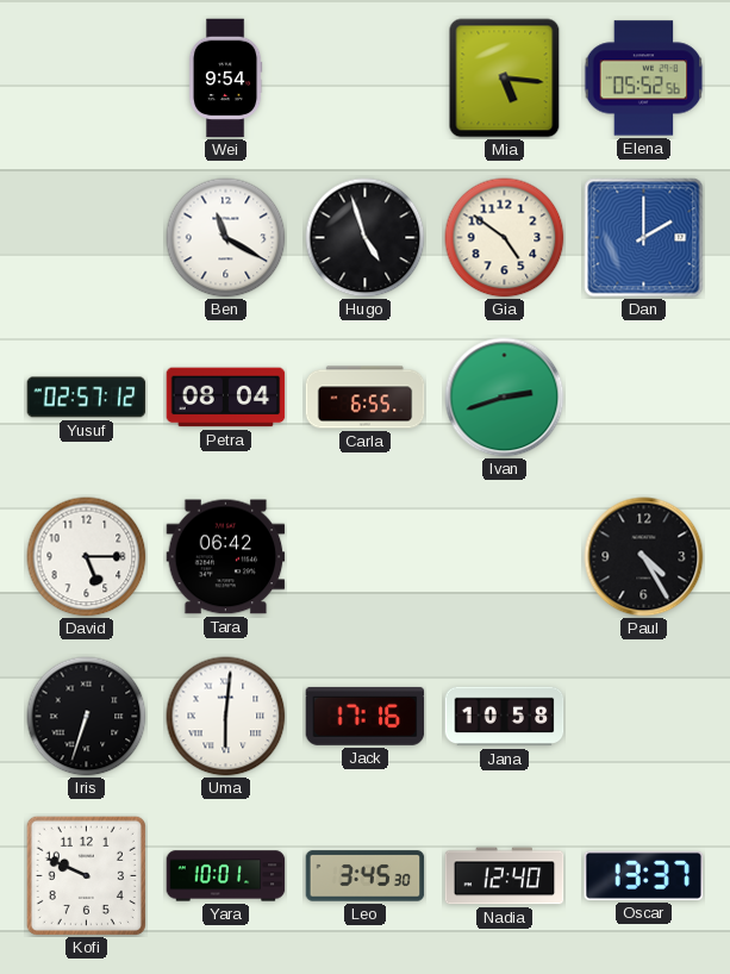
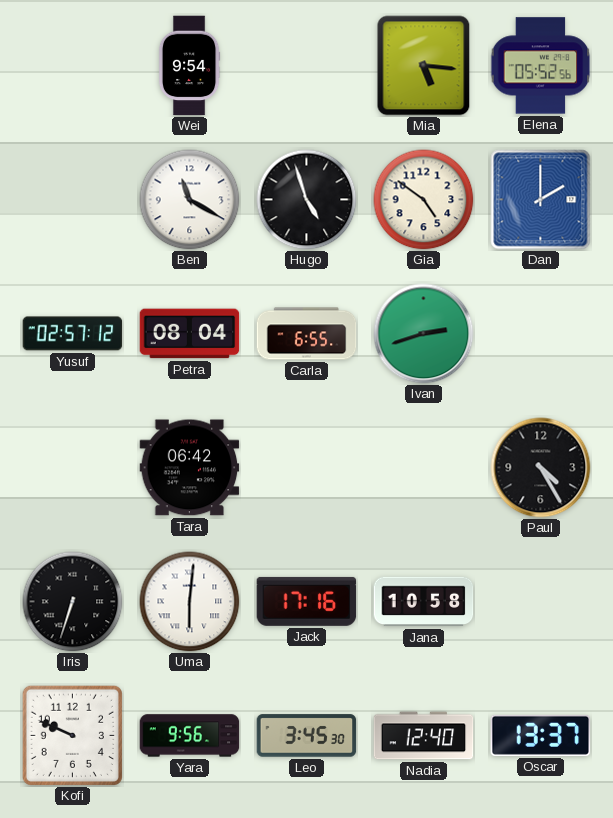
David: 5:15 -> none (87, 557)
Yara: 10:01 -> 9:56 (190, 736)
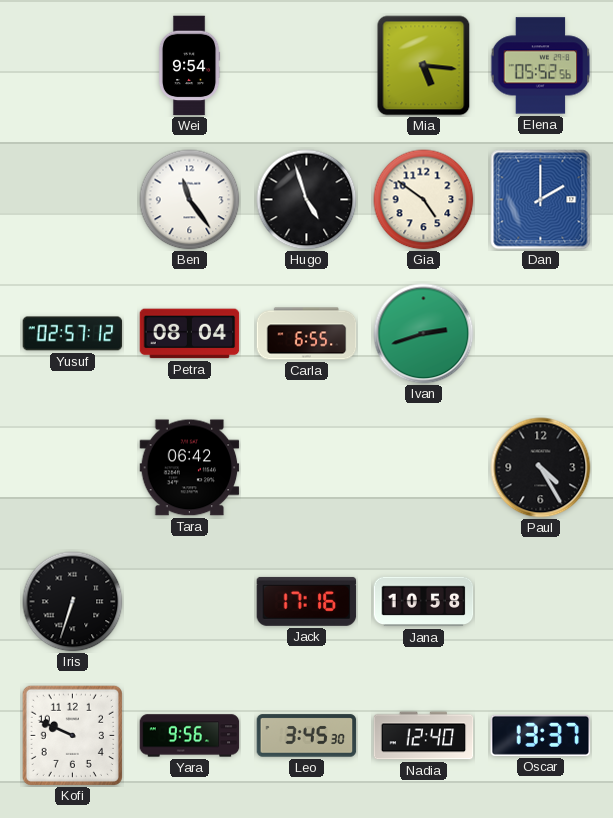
Ben: 11:20 -> 11:24 (190, 200)
Uma: 6:01 -> none (190, 602)
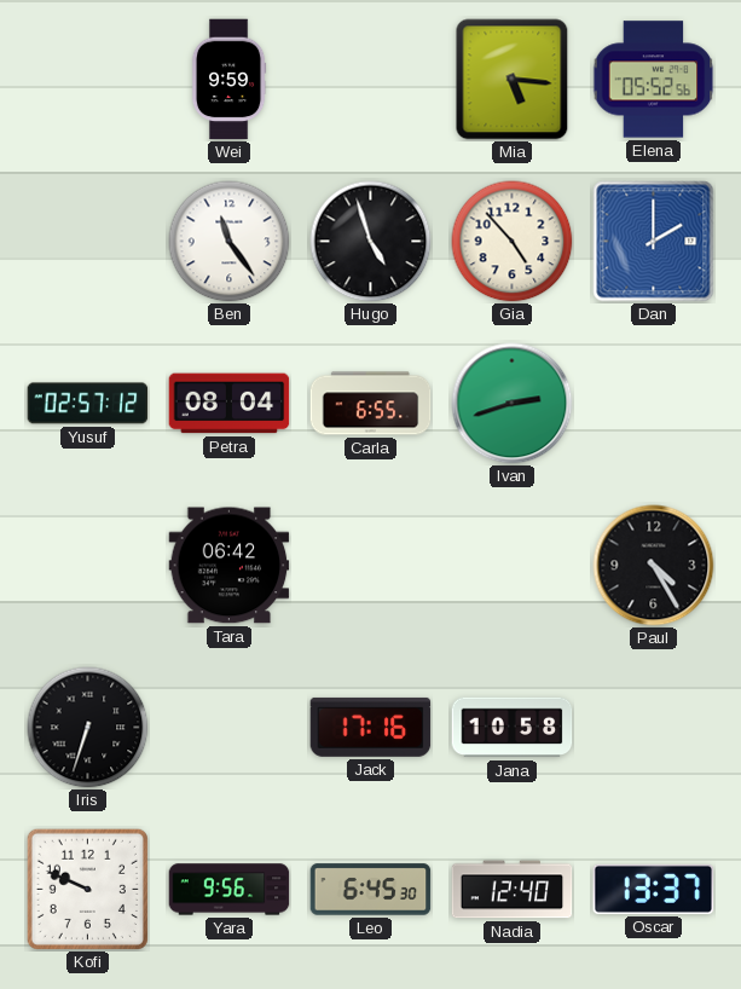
Wei: 9:54 -> 9:59 (228, 80)
Gia: 4:51 -> 4:53 (513, 242)
Leo: 3:45 -> 6:45 (371, 890)
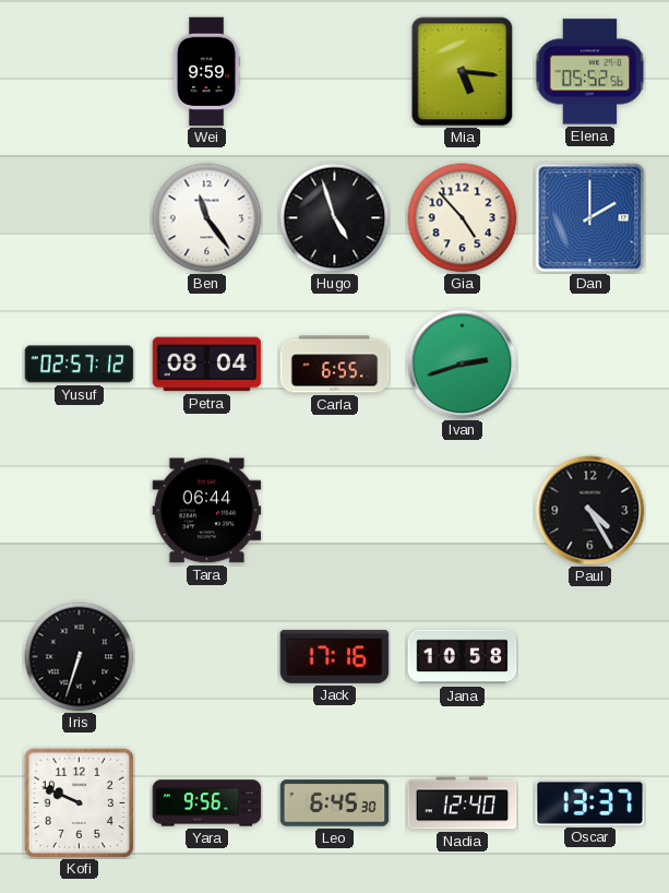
Tara: 06:42 -> 06:44 (207, 511)
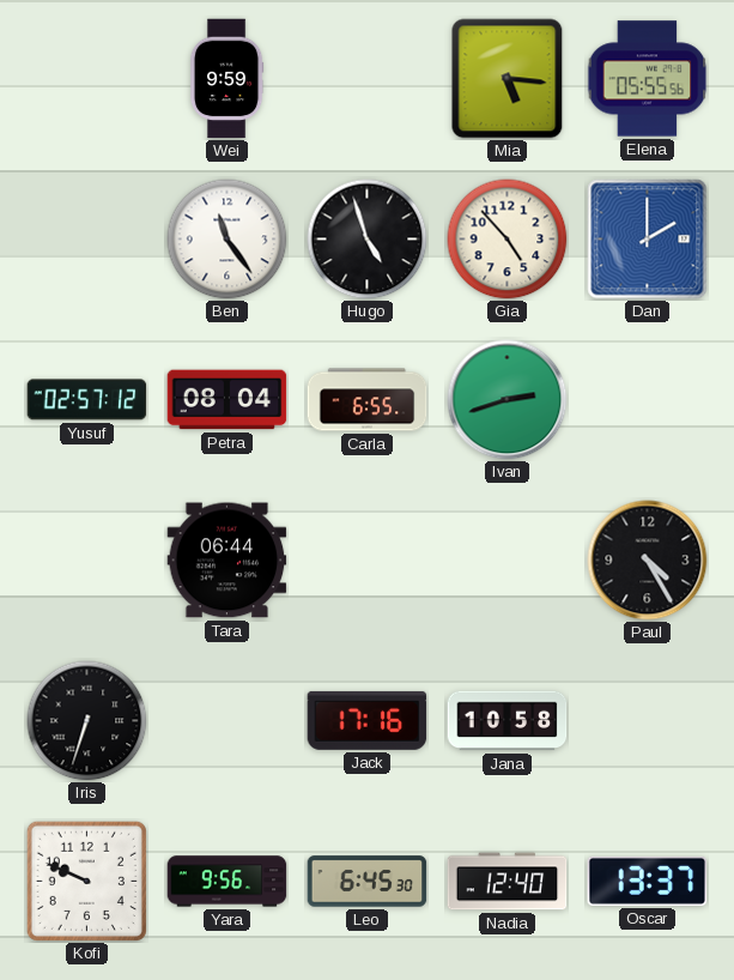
Elena: 05:52 -> 05:55 (648, 79)
